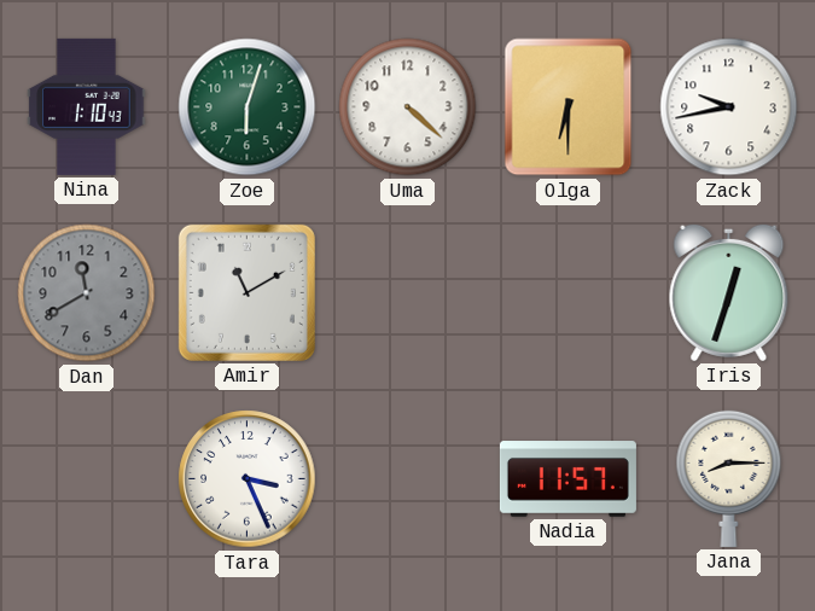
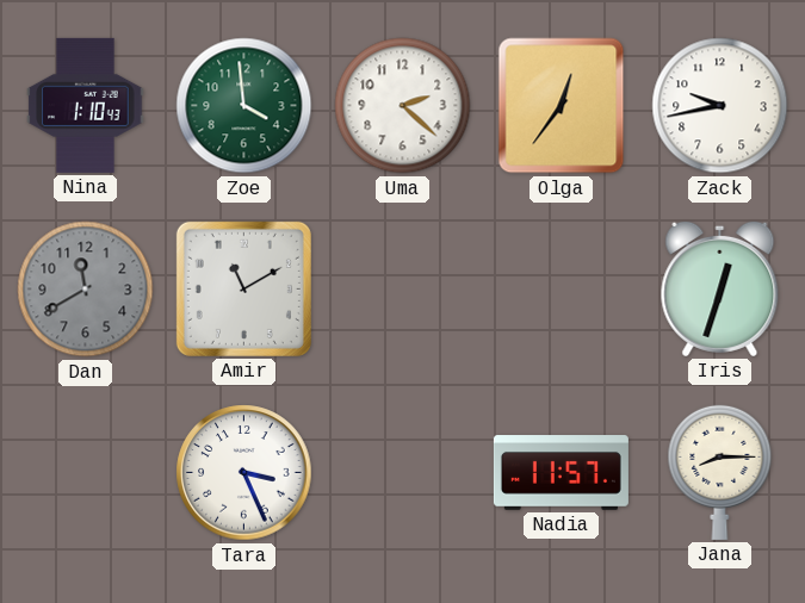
Zoe: 6:03 -> 3:59 (244, 106)
Uma: 4:22 -> 2:22 (403, 106)
Olga: 6:30 -> 12:36 (562, 106)
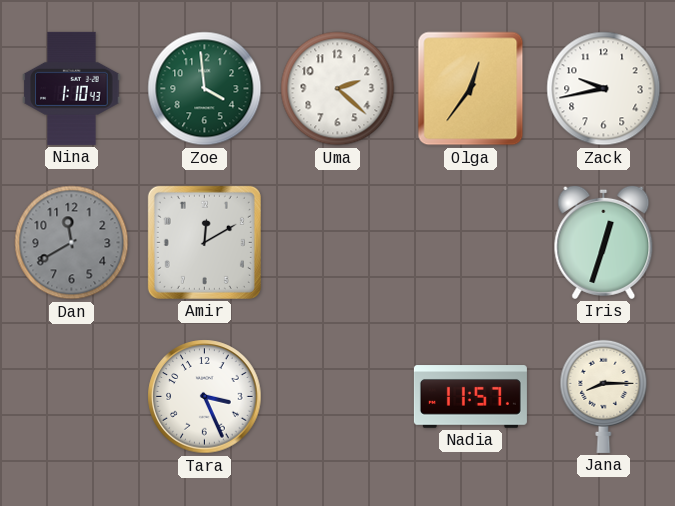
Amir: 11:10 -> 12:10 (204, 242)
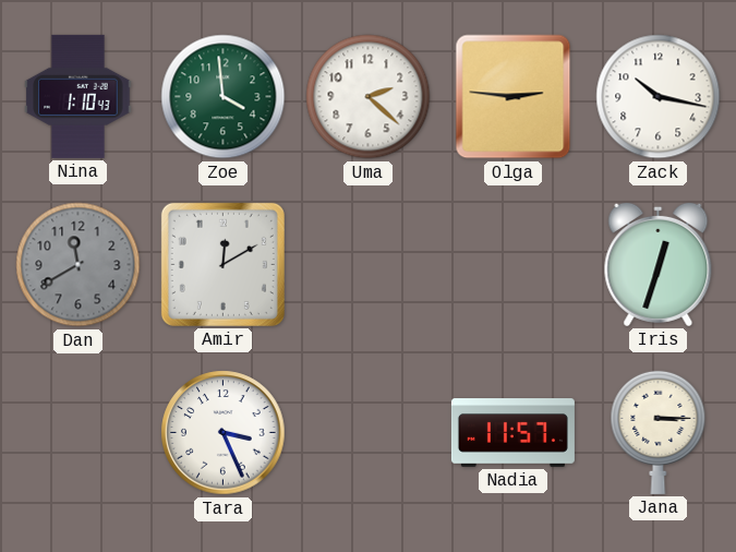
Olga: 12:36 -> 2:46 (514, 97)
Zack: 9:43 -> 10:17 (659, 97)
Jana: 8:15 -> 3:15 (659, 432)
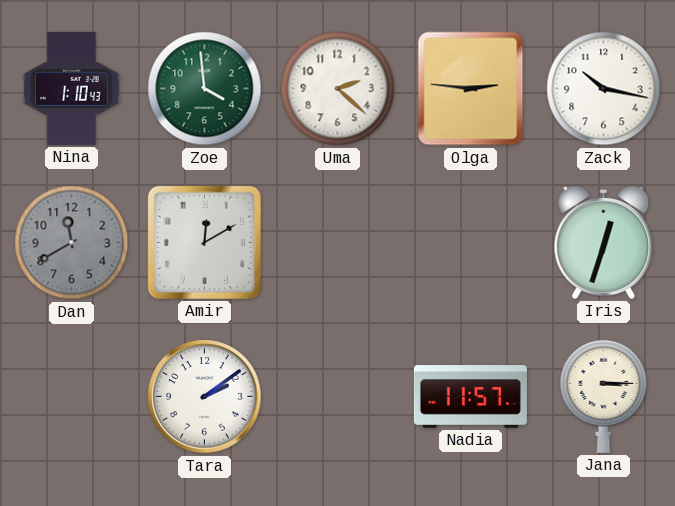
Tara: 3:26 -> 2:09 (205, 397)
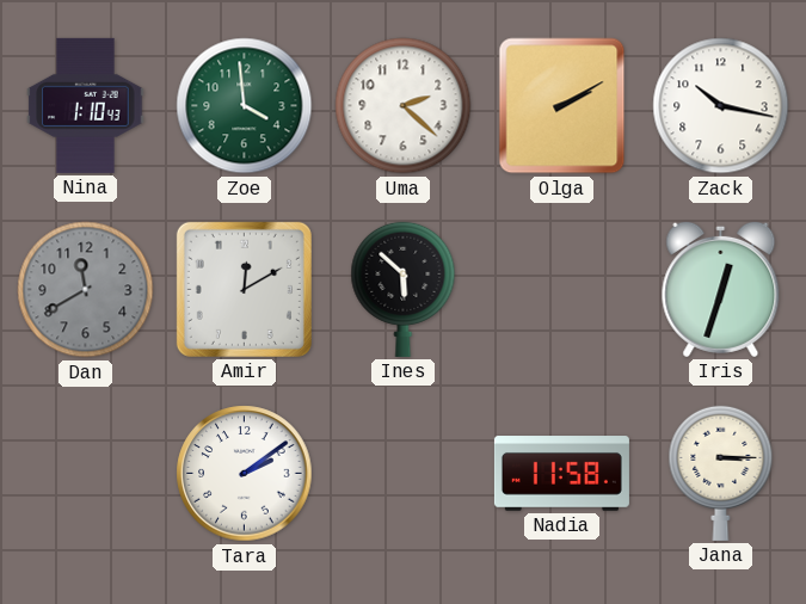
Olga: 2:46 -> 2:10 (562, 106)
Ines: none -> 5:52 (404, 289)
Nadia: 11:57 -> 11:58 (561, 474)
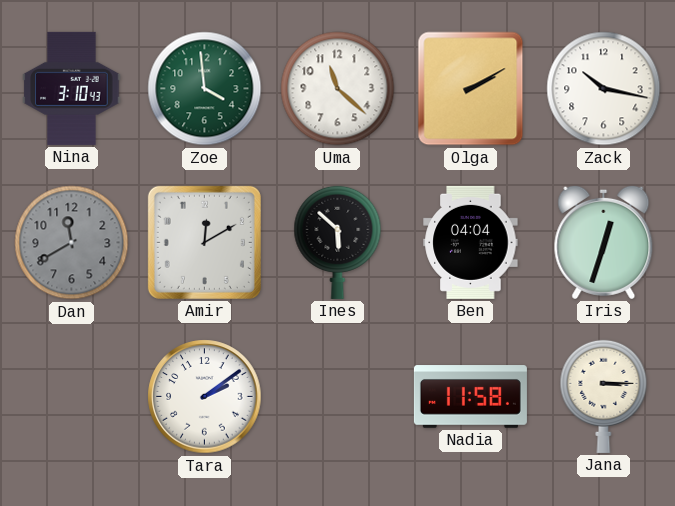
Nina: 1:10 -> 3:10 (72, 88)
Uma: 2:22 -> 11:22 (338, 89)
Ben: none -> 04:04 (471, 242)
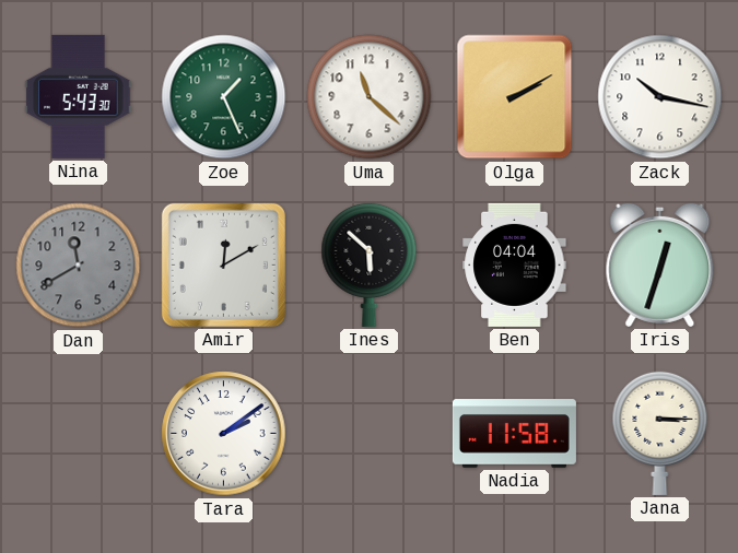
Nina: 3:10 -> 5:43 (79, 96)
Zoe: 3:59 -> 1:26 (224, 97)
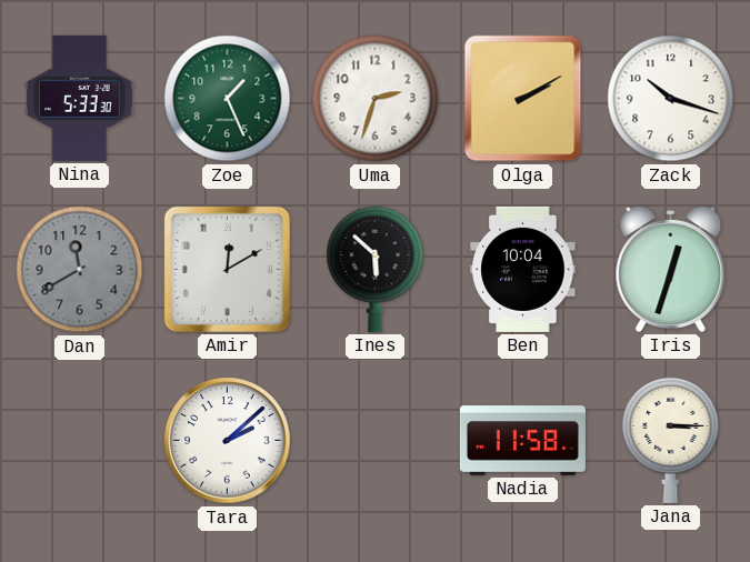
Nina: 5:43 -> 5:33 (80, 98)
Uma: 11:22 -> 2:33 (376, 99)
Zack: 10:17 -> 10:18 (671, 99)
Ben: 04:04 -> 10:04 (523, 269)
Tara: 2:09 -> 2:08 (228, 441)
